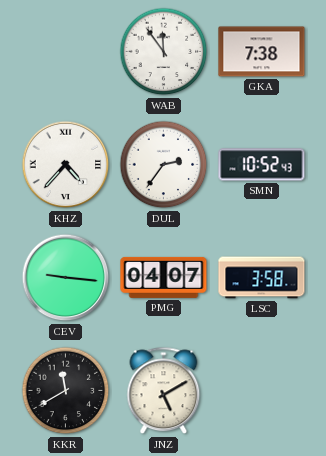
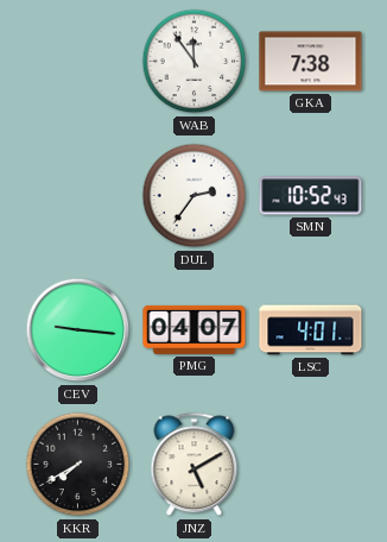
KHZ: 4:37 -> none (66, 165)
LSC: 3:58 -> 4:01 (311, 330)
KKR: 11:40 -> 7:40 (78, 465)
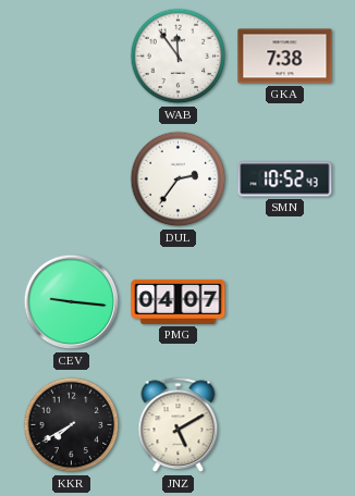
LSC: 4:01 -> none (311, 330)
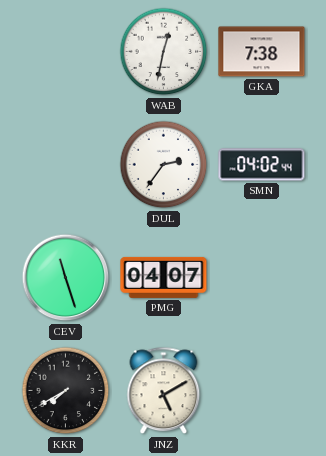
WAB: 11:54 -> 12:32 (164, 52)
SMN: 10:52 -> 04:02 (262, 165)
CEV: 9:16 -> 11:27 (66, 278)
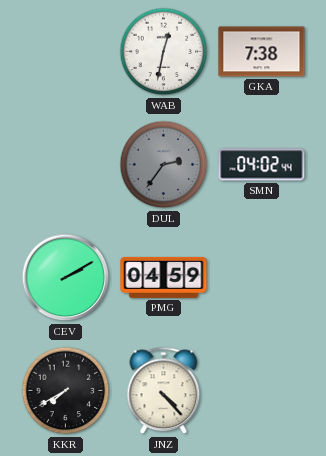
DUL dial: white -> grey (164, 165)
CEV: 11:27 -> 2:10 (66, 278)
PMG: 04:07 -> 04:59 (164, 277)
JNZ: 5:10 -> 4:23 (164, 391)
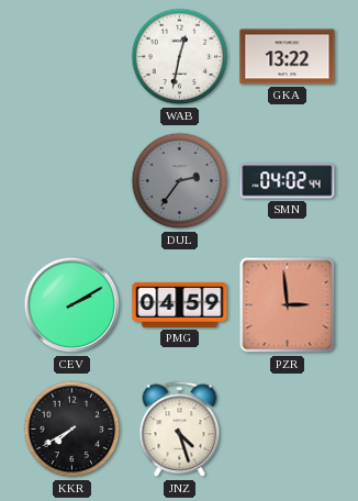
GKA: 7:38 -> 13:22 (288, 57)
PZR: none -> 2:59 (288, 305)
JNZ: 4:23 -> 4:27 (180, 430)
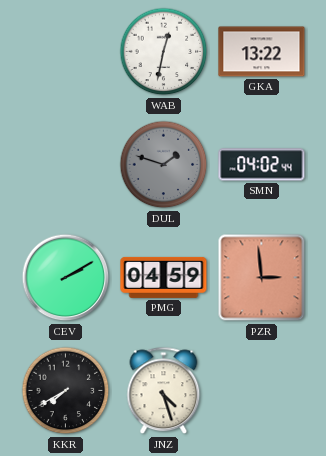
DUL: 2:36 -> 1:48 (164, 165)
